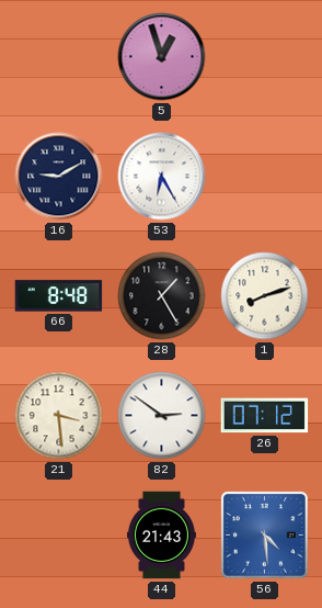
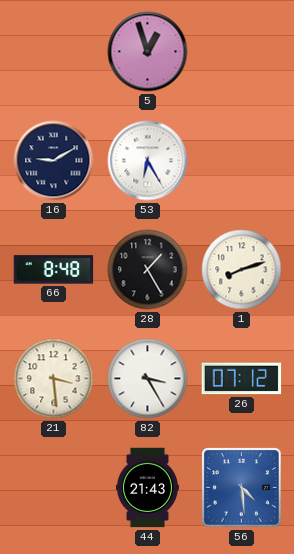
82: 2:51 -> 3:25 (148, 379)
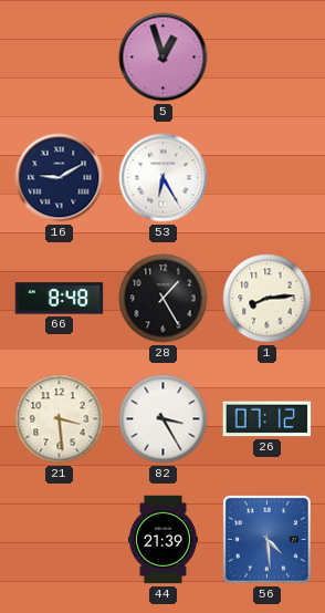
1: 8:12 -> 8:14 (268, 299)
44: 21:43 -> 21:39 (162, 540)
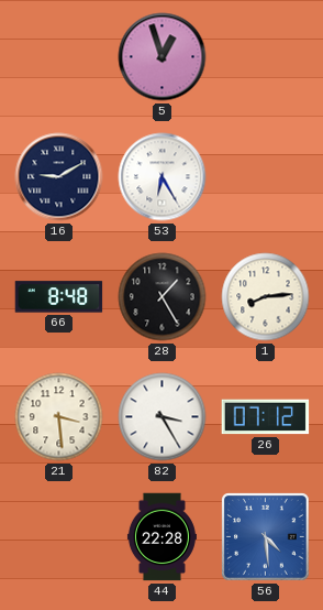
44: 21:39 -> 22:28 (161, 537)
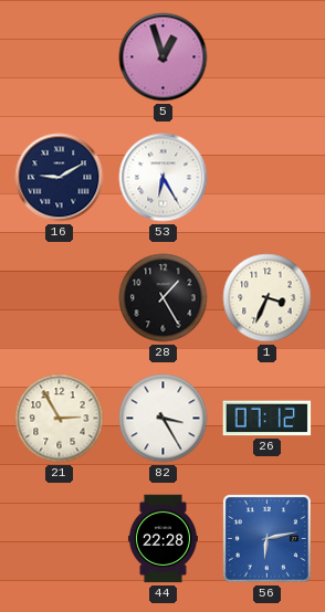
66: 8:48 -> none (59, 297)
1: 8:14 -> 3:34 (268, 298)
21: 3:29 -> 2:55 (60, 419)
56: 4:29 -> 6:13 (268, 539)
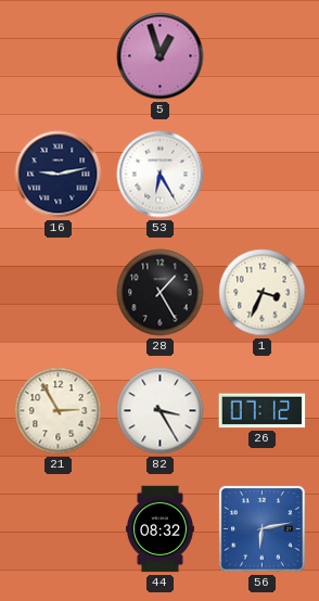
16: 9:10 -> 9:13 (59, 175)
44: 22:28 -> 08:32 (159, 529)
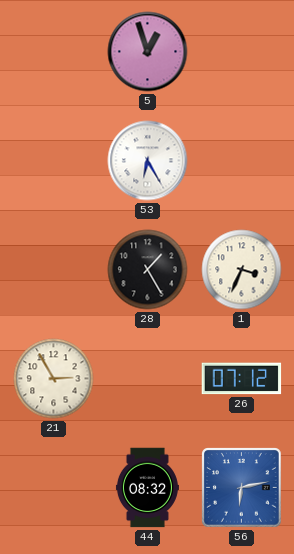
16: 9:13 -> none (59, 175)
82: 3:25 -> none (161, 411)
